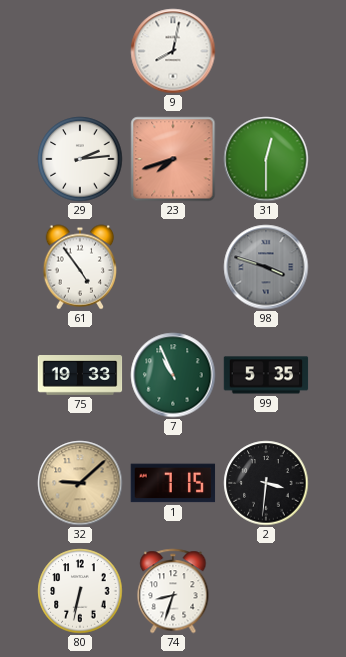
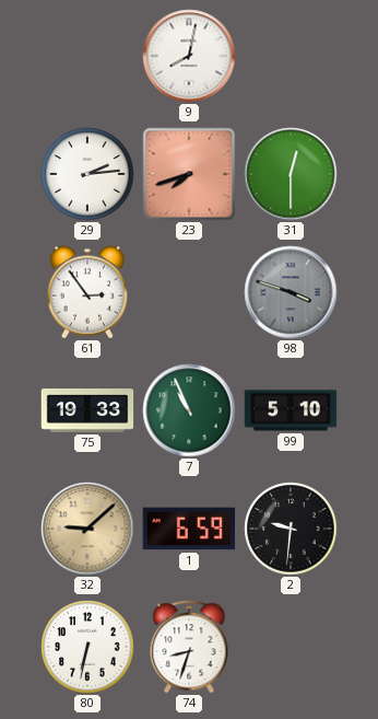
61: 4:54 -> 2:54 (87, 292)
99: 5:35 -> 5:10 (291, 410)
1: 7:15 -> 6:59 (189, 529)
2: 3:31 -> 9:31 (291, 529)
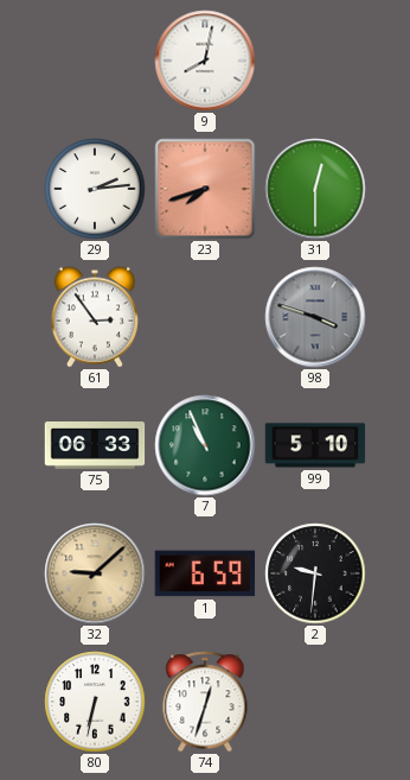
75: 19:33 -> 06:33 (95, 446)
74: 8:33 -> 12:33 (205, 702)
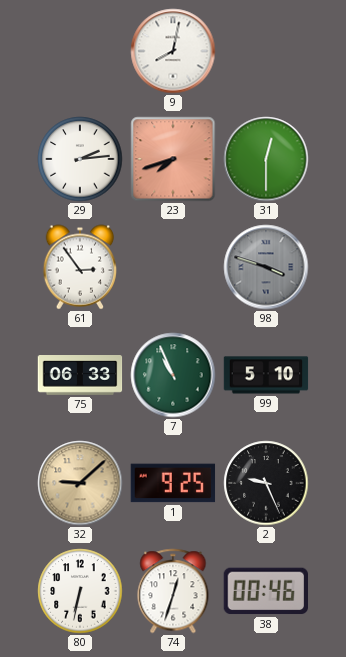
1: 6:59 -> 9:25 (173, 483)
2: 9:31 -> 9:26 (266, 483)
38: none -> 00:46 (265, 591)
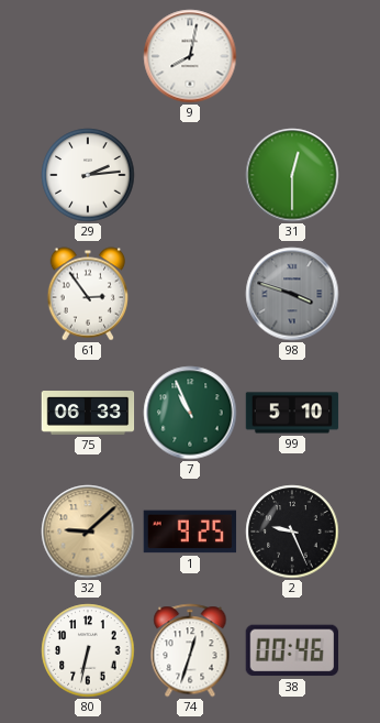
23: 7:42 -> none (173, 159)
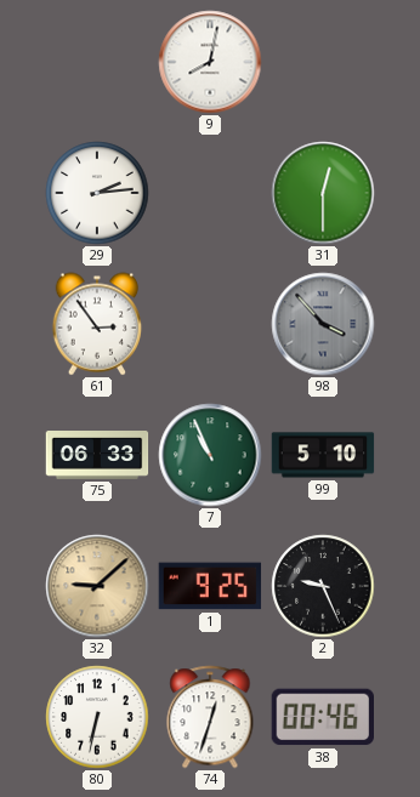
98: 3:48 -> 3:53 (323, 324)
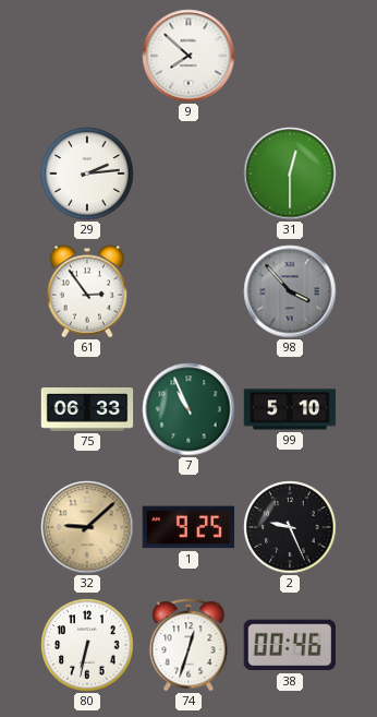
9: 8:02 -> 7:52 (188, 56)
